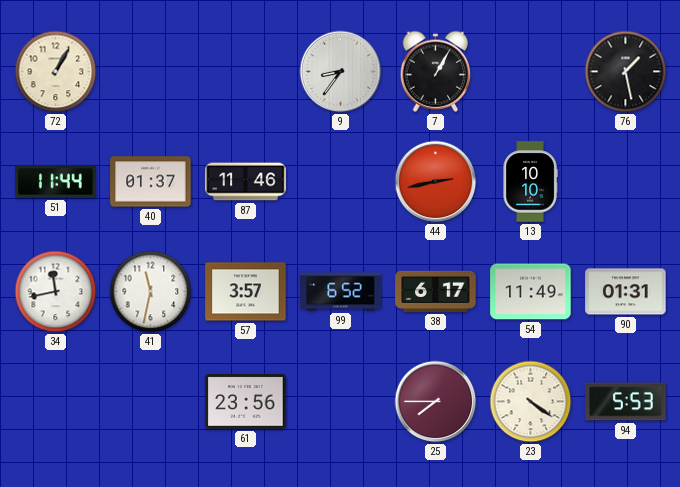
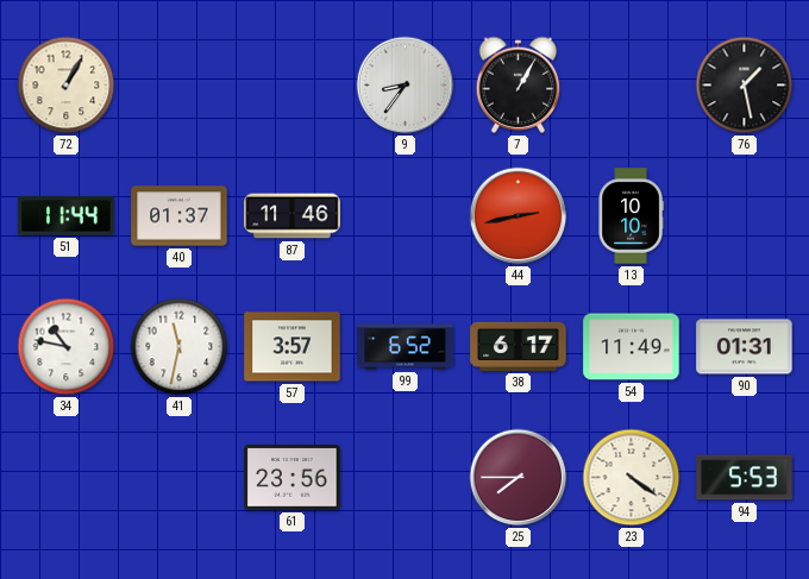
34: 11:43 -> 10:47 (67, 347)
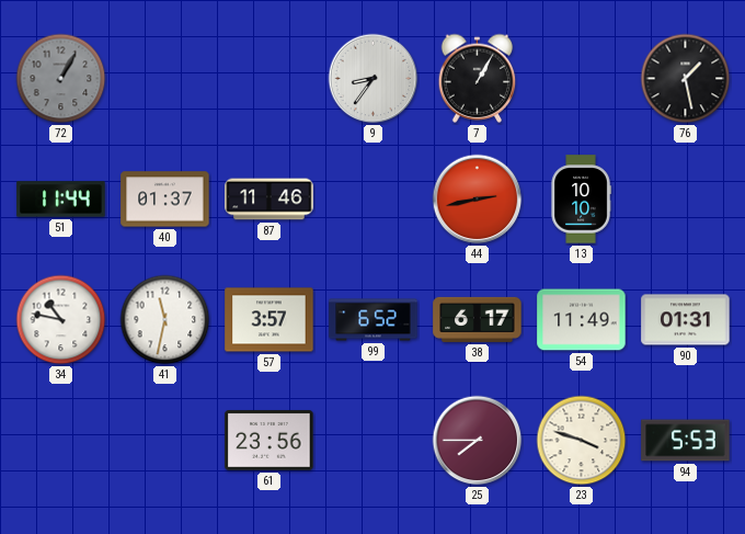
72 dial: cream -> grey (61, 79)
23: 4:21 -> 3:48 (582, 441)
